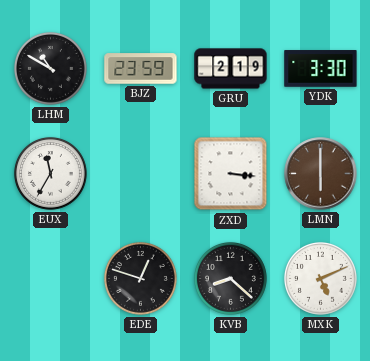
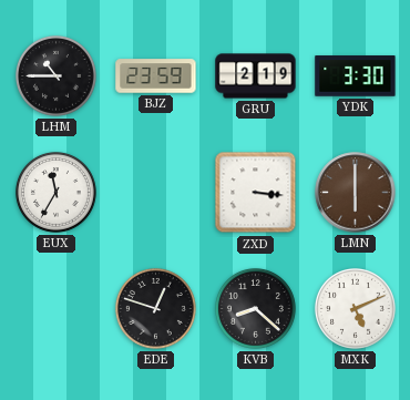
LHM: 10:50 -> 10:45 (55, 75)
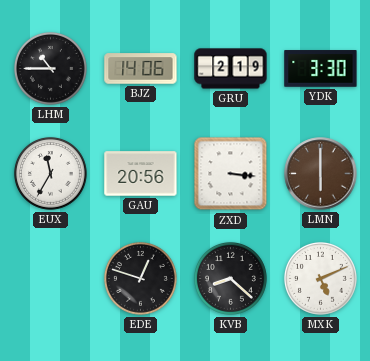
BJZ: 23:59 -> 14:06 (141, 69)
GAU: none -> 20:56 (141, 174)
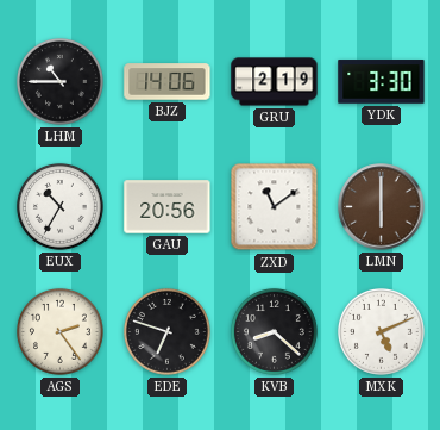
EUX: 11:35 -> 10:35 (59, 206)
ZXD: 3:16 -> 11:09 (275, 207)
AGS: none -> 2:24 (59, 331)
EDE: 12:48 -> 6:48 (166, 331)
